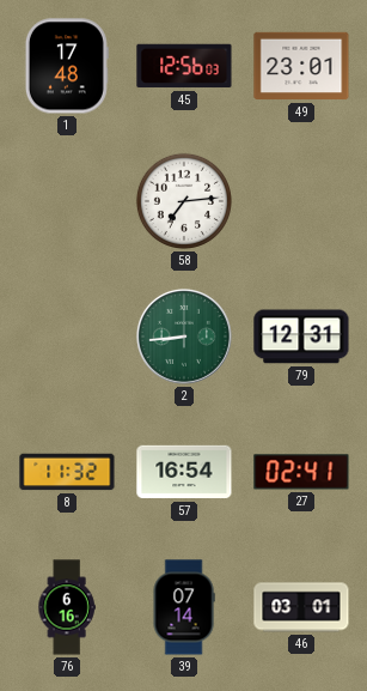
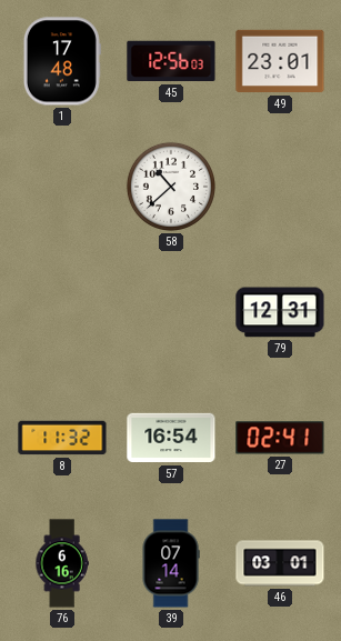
58: 7:14 -> 10:38 (171, 187)
2: 8:44 -> none (184, 337)
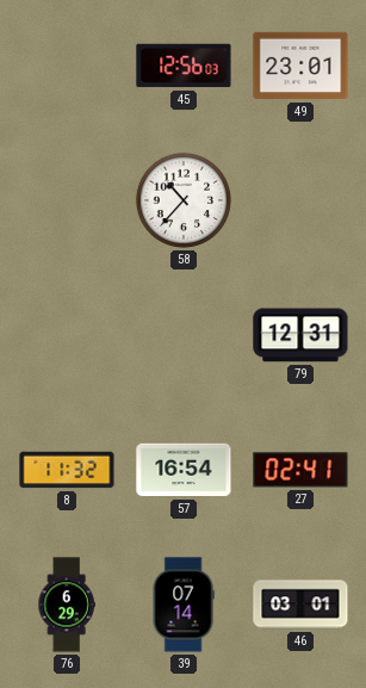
1: 17:48 -> none (62, 61)
58: 10:38 -> 10:37 (184, 200)
76: 6:16 -> 6:29 (67, 605)
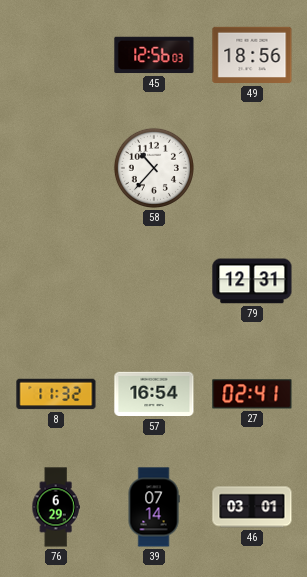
49: 23:01 -> 18:56 (252, 55)
